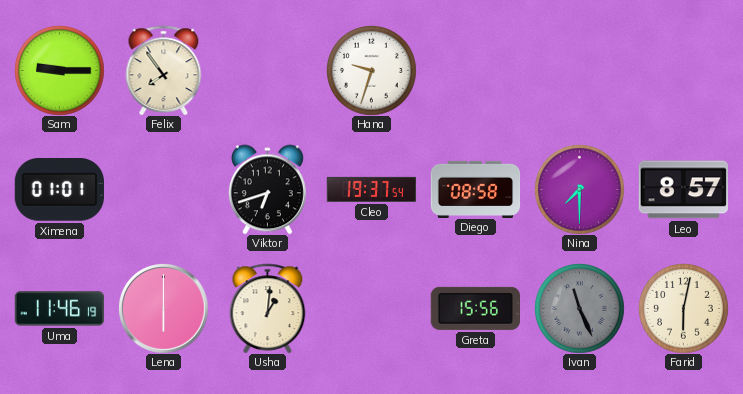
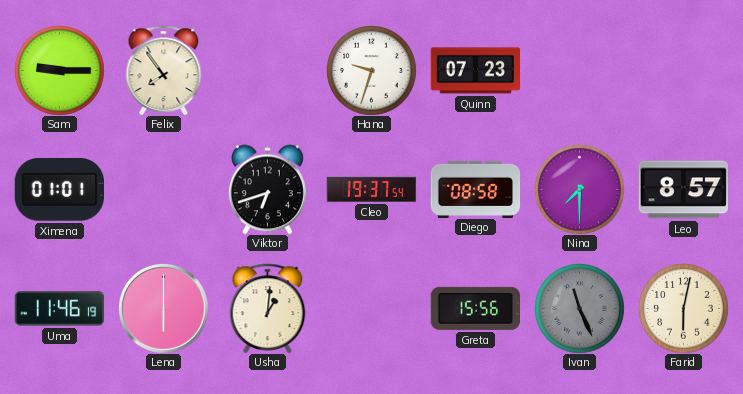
Quinn: none -> 07:23 (475, 71)
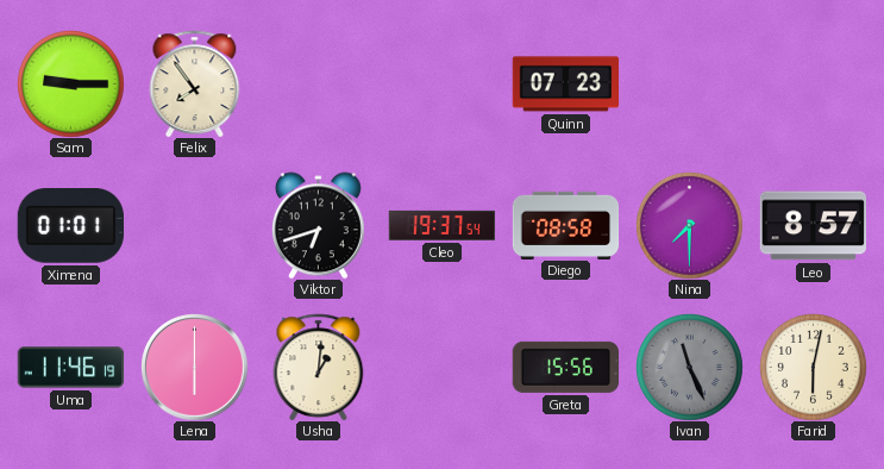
Hana: 9:33 -> none (372, 71)
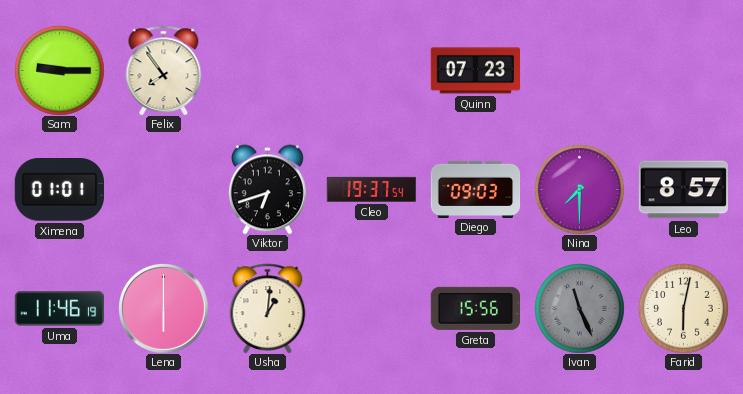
Diego: 08:58 -> 09:03 (475, 189)
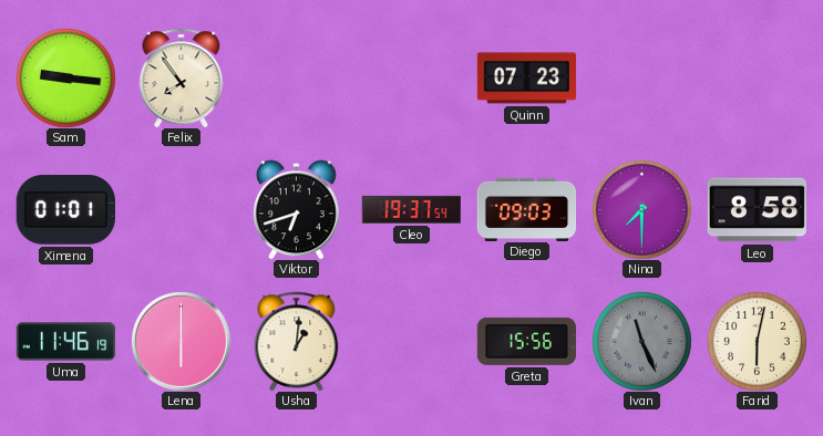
Sam: 9:15 -> 9:16 (66, 79)
Leo: 8:57 -> 8:58 (757, 210)
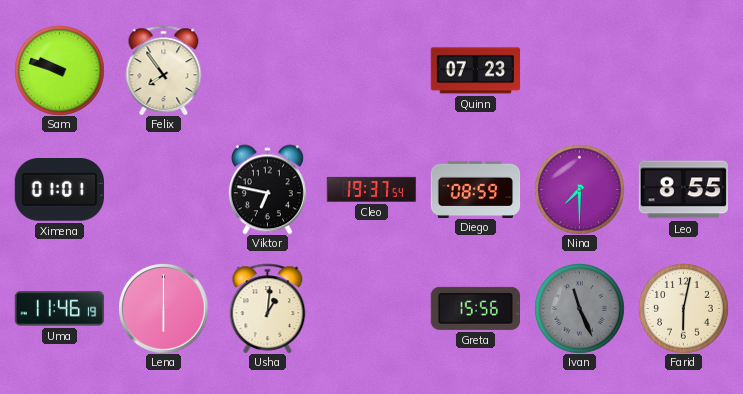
Sam: 9:16 -> 9:48 (60, 71)
Viktor: 6:42 -> 6:47 (267, 189)
Diego: 09:03 -> 08:59 (475, 189)
Leo: 8:58 -> 8:55 (683, 190)
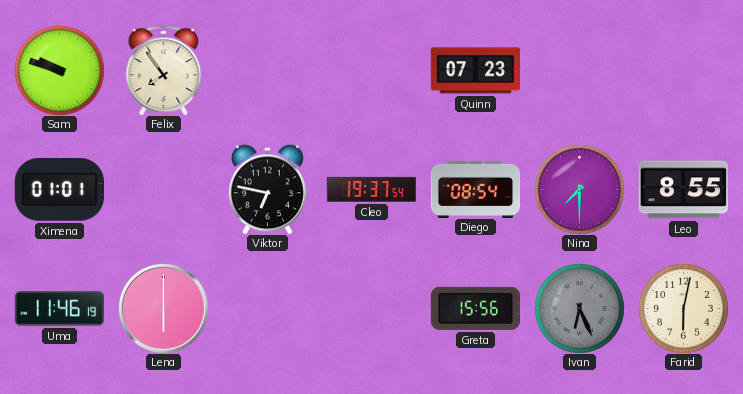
Diego: 08:59 -> 08:54 (475, 189)
Usha: 1:01 -> none (268, 308)
Ivan: 11:26 -> 6:26 (580, 309)
